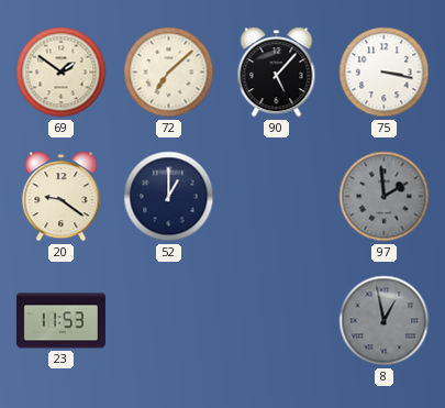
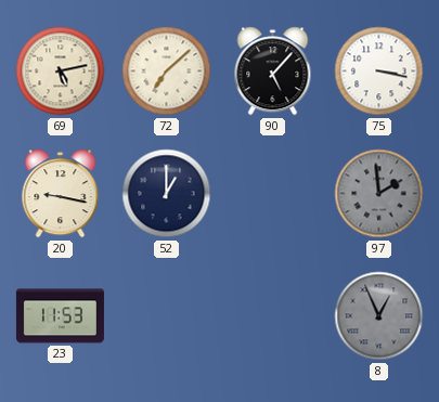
69: 1:51 -> 5:13 (61, 72)
20: 9:21 -> 9:17 (61, 194)
8: 12:58 -> 12:56 (379, 316)
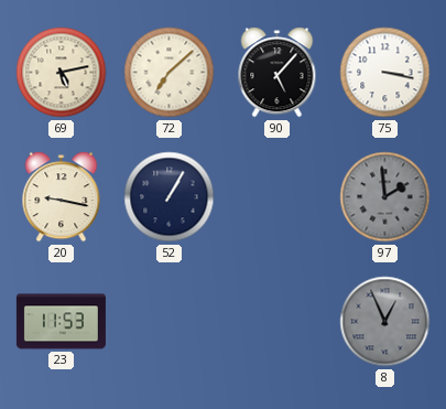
52: 1:00 -> 1:05 (170, 197)
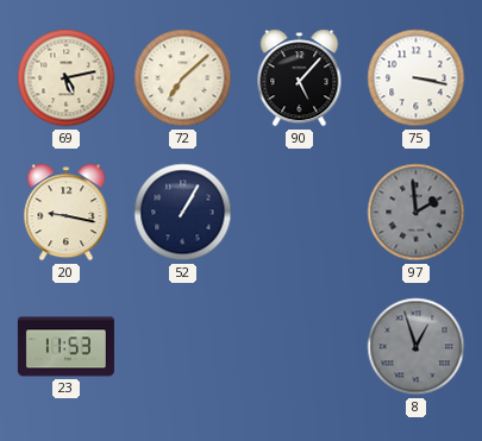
8: 12:56 -> 12:57 (417, 347)
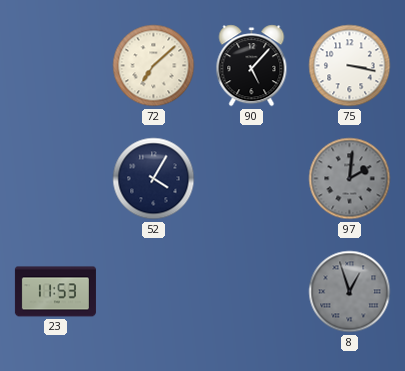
69: 5:13 -> none (67, 78)
20: 9:17 -> none (67, 213)
52: 1:05 -> 4:05 (154, 179)
97: 1:59 -> 2:01 (350, 179)
